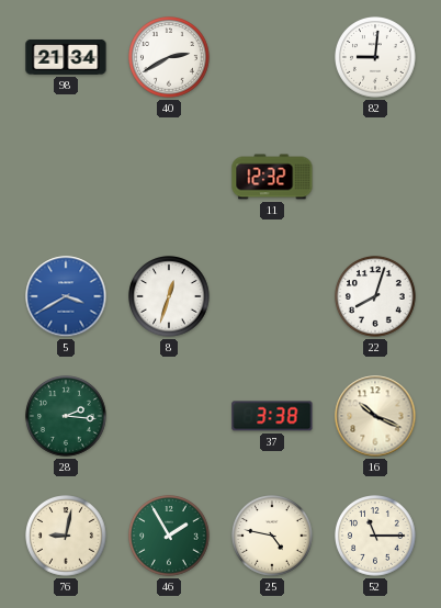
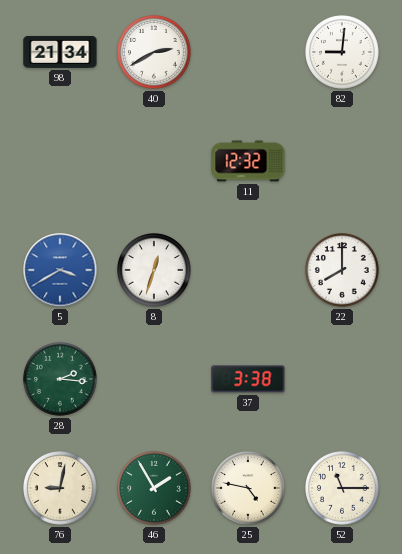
22: 8:03 -> 8:00 (343, 271)
16: 10:19 -> none (375, 416)
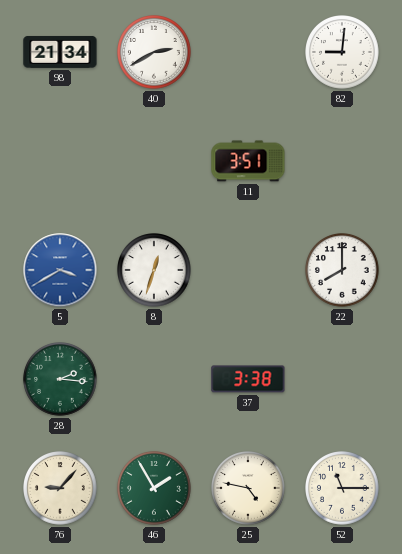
11: 12:32 -> 3:51 (248, 161)
76: 9:02 -> 9:07 (61, 489)
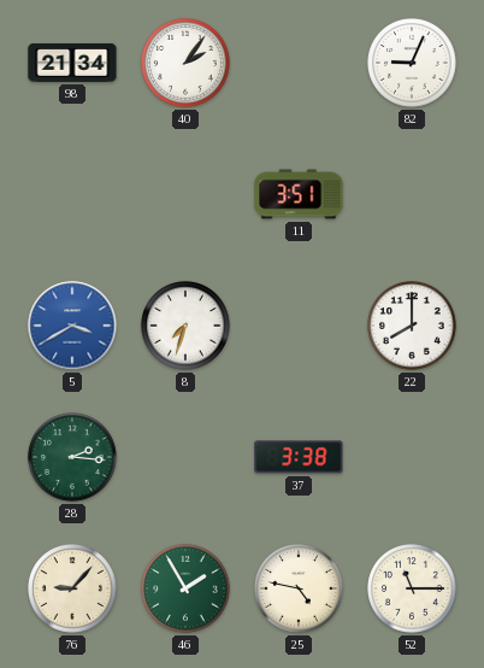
40: 2:40 -> 2:06 (187, 64)
82: 9:01 -> 9:04 (413, 64)
8: 12:33 -> 7:33 (187, 327)
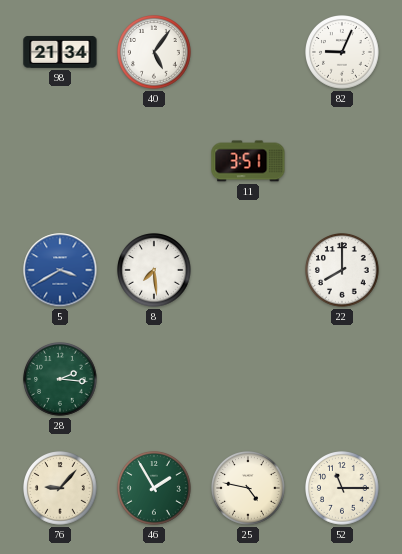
40: 2:06 -> 5:06 (155, 53)
8: 7:33 -> 7:29 (155, 271)
37: 3:38 -> none (299, 457)
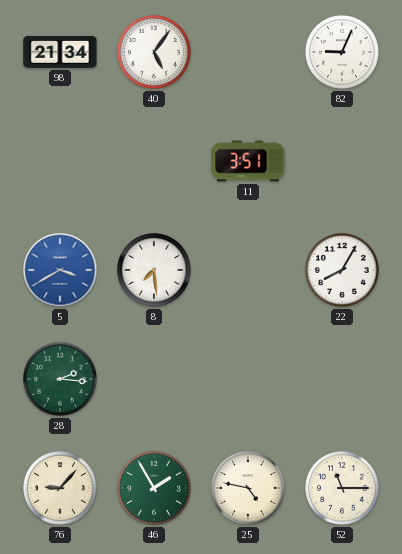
22: 8:00 -> 8:05 (343, 271)
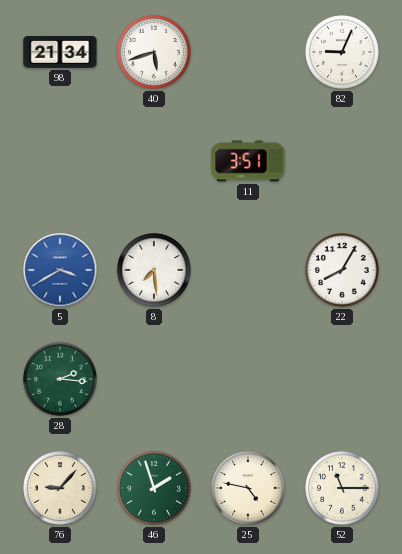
40: 5:06 -> 5:42 (155, 53)
46: 1:55 -> 1:57 (155, 489)
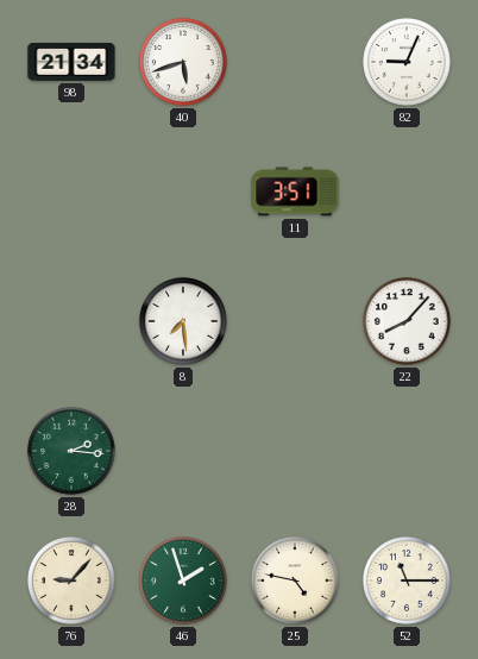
5: 3:40 -> none (60, 270)
22: 8:05 -> 8:07 (408, 322)
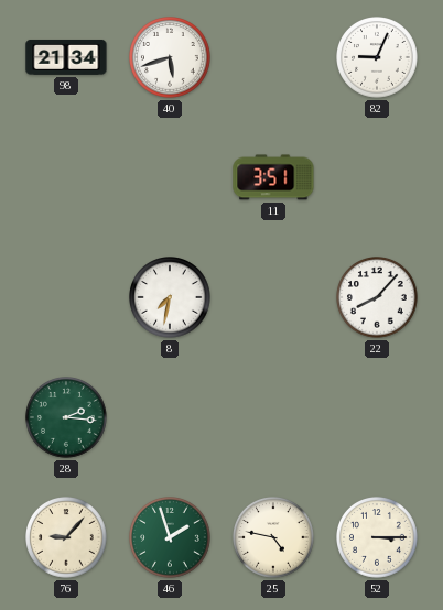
8: 7:29 -> 7:32 (171, 298)
52: 11:15 -> 3:15 (378, 538)
